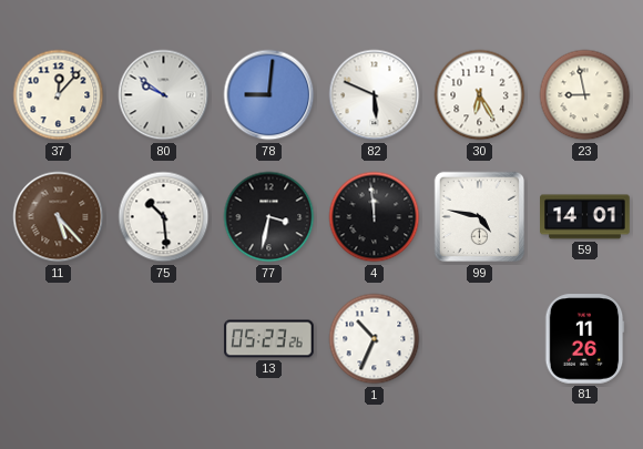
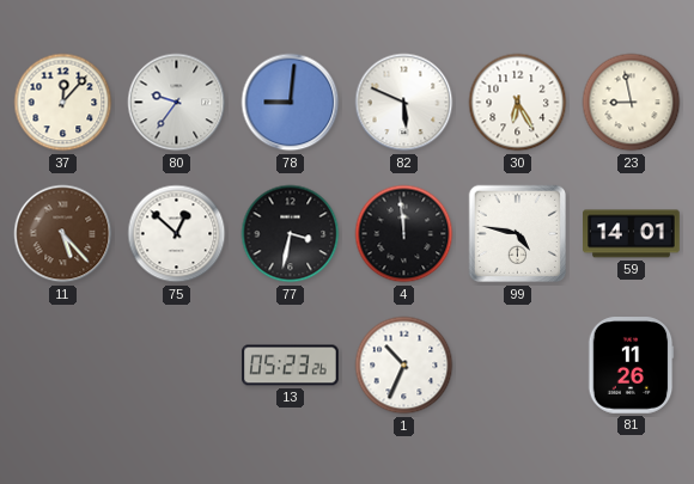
80: 9:51 -> 9:36 (177, 103)
75: 10:29 -> 12:52 (177, 234)
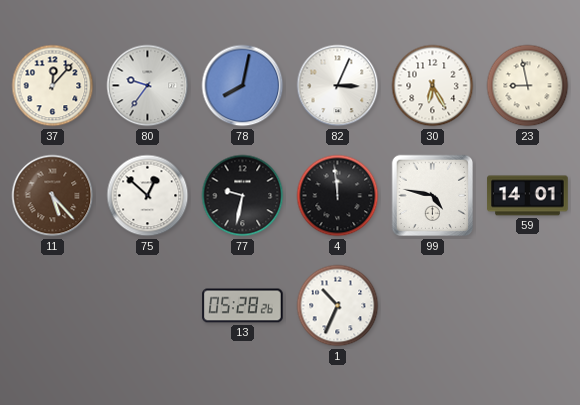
78: 9:01 -> 8:02 (243, 86)
82: 5:49 -> 3:04 (338, 86)
77: 3:32 -> 9:32 (243, 196)
13: 05:23 -> 05:28 (243, 306)
81: 11:26 -> none (631, 366)
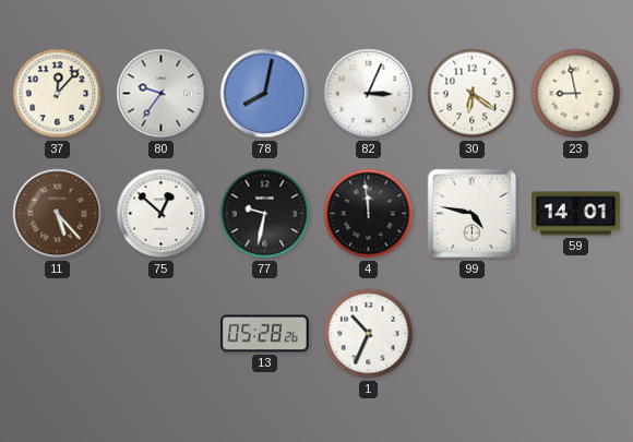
30: 6:25 -> 6:21 (473, 94)
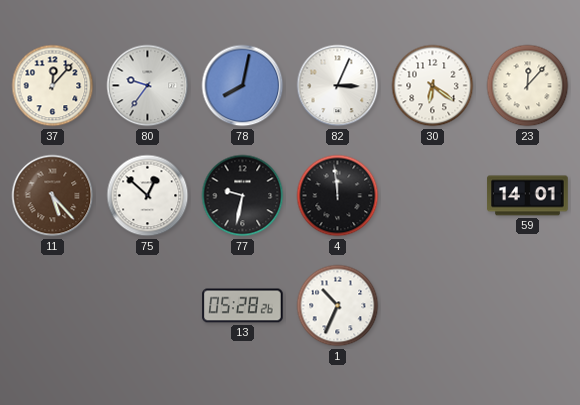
23: 8:58 -> 12:07 (528, 86)
99: 4:47 -> none (473, 214)
